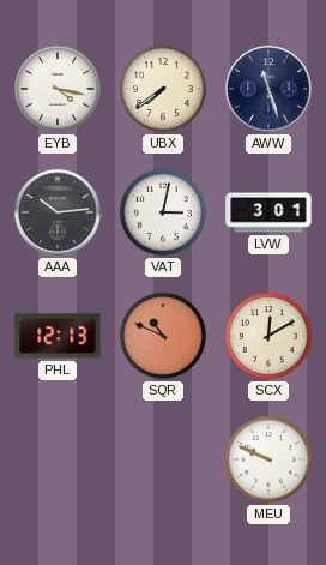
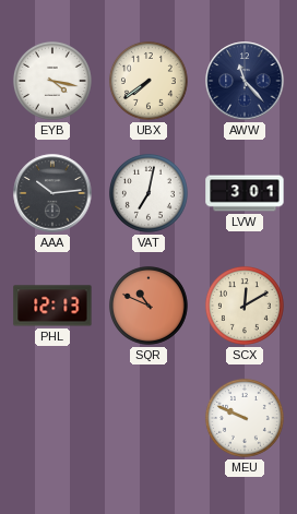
AWW: 11:27 -> 11:23 (245, 81)
VAT: 3:02 -> 7:02 (148, 193)
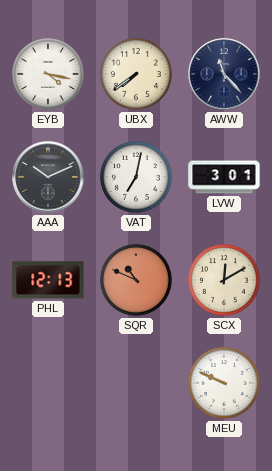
AAA: 10:14 -> 10:11 (48, 177)
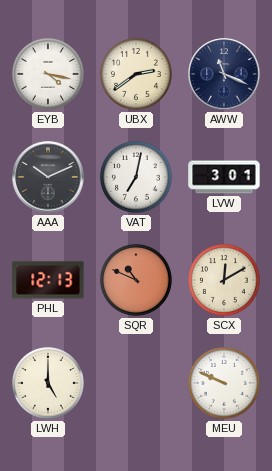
UBX: 7:39 -> 2:39 (136, 74)
AWW: 11:23 -> 11:19 (224, 74)
LWH: none -> 5:00 (48, 383)
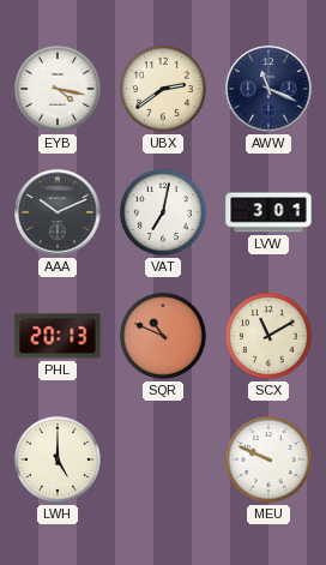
PHL: 12:13 -> 20:13 (58, 336)
SCX: 12:10 -> 11:10 (268, 336)
